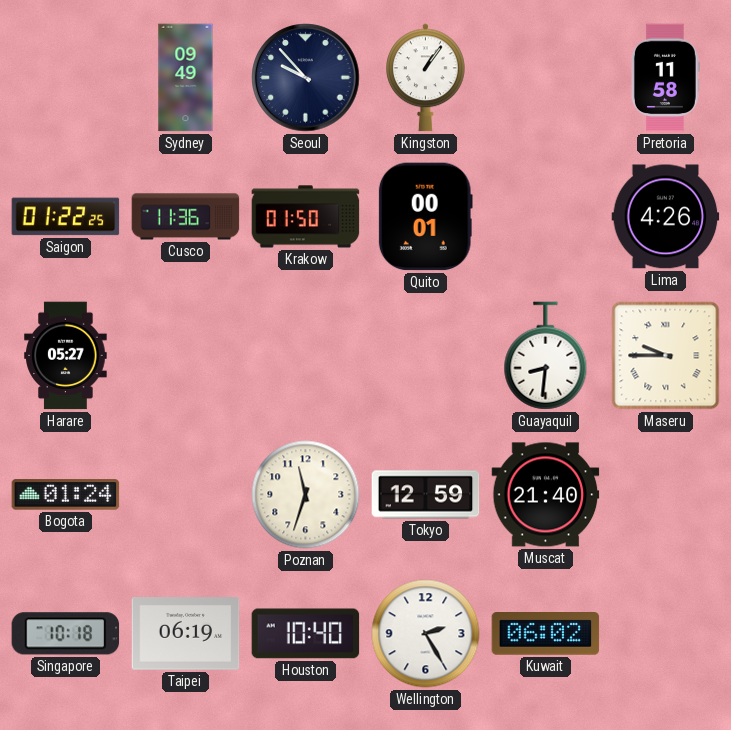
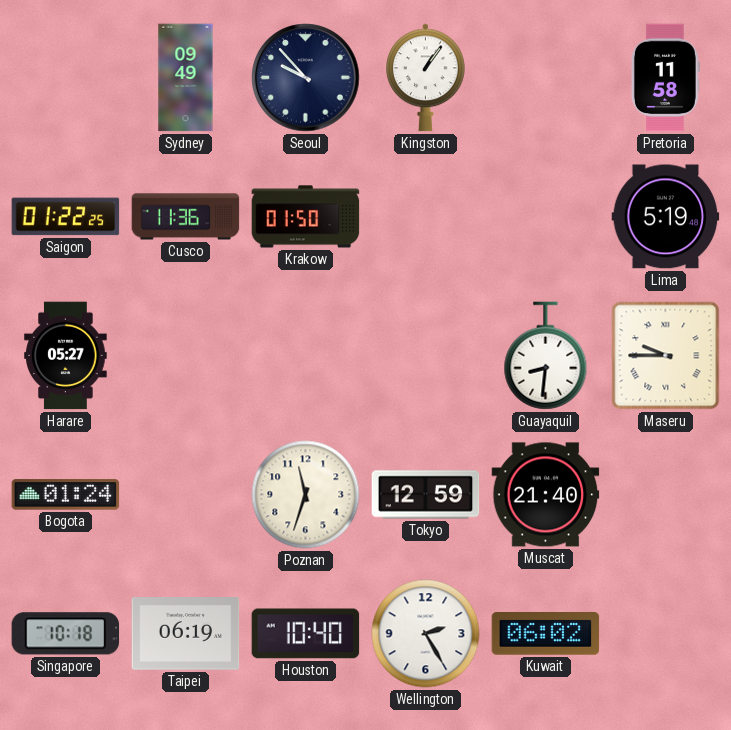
Quito: 00:01 -> none (425, 217)
Lima: 4:26 -> 5:19 (666, 217)
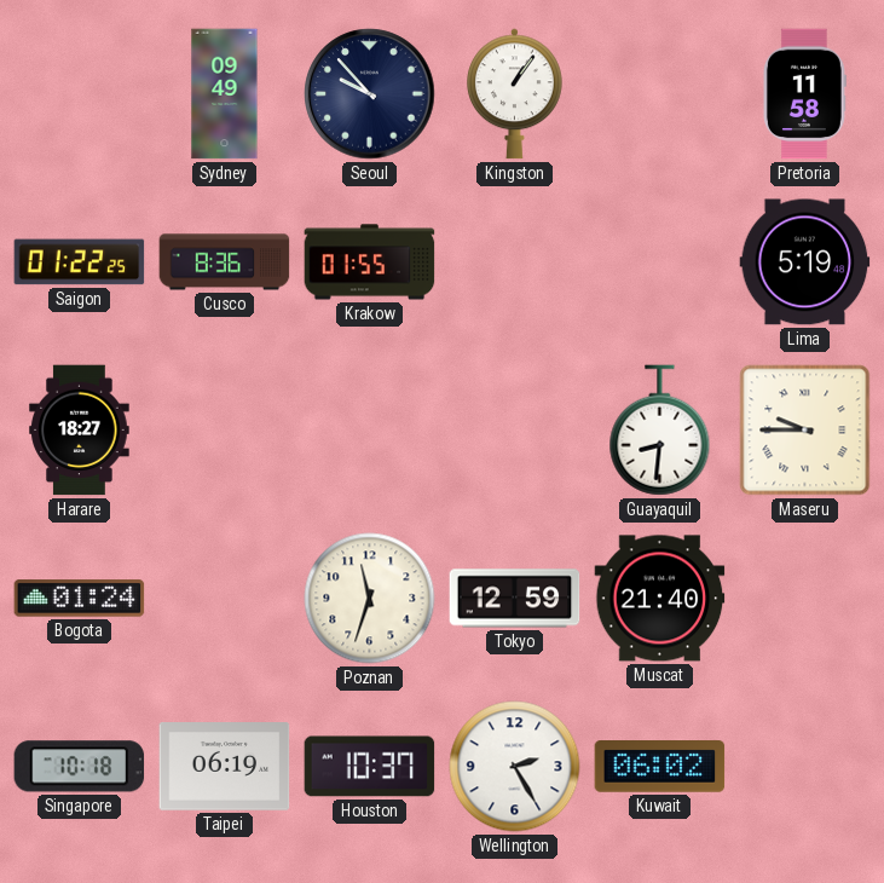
Cusco: 11:36 -> 8:36 (225, 262)
Krakow: 01:50 -> 01:55 (370, 262)
Harare: 05:27 -> 18:27 (80, 431)
Houston: 10:40 -> 10:37 (370, 767)
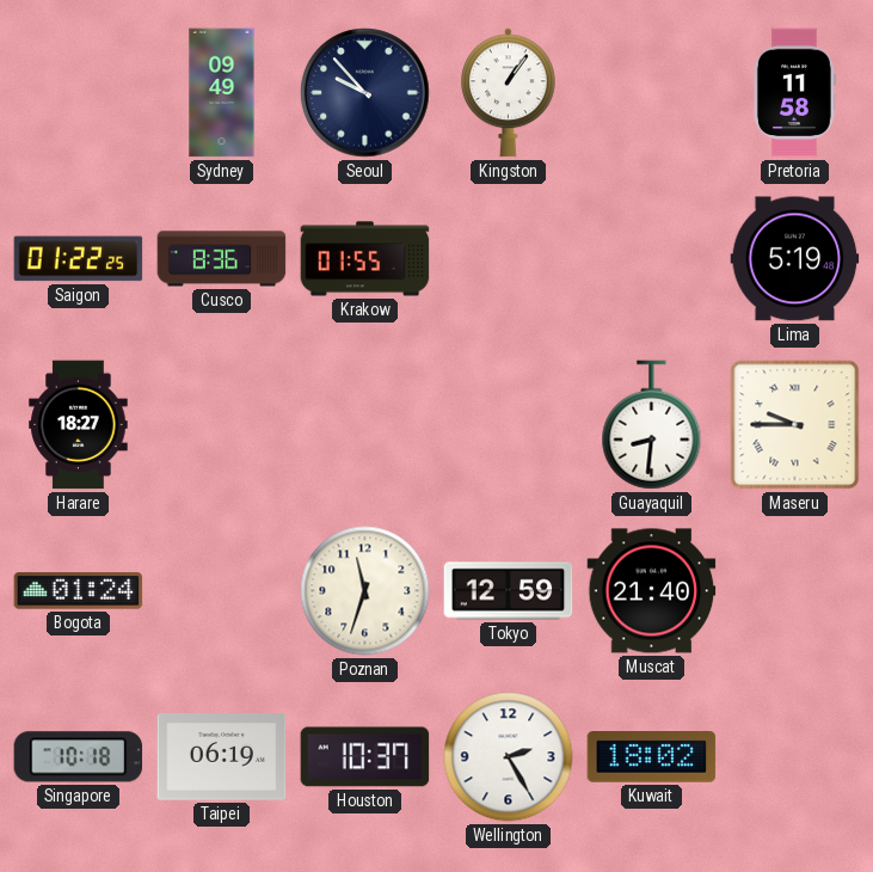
Kuwait: 06:02 -> 18:02 (652, 757)
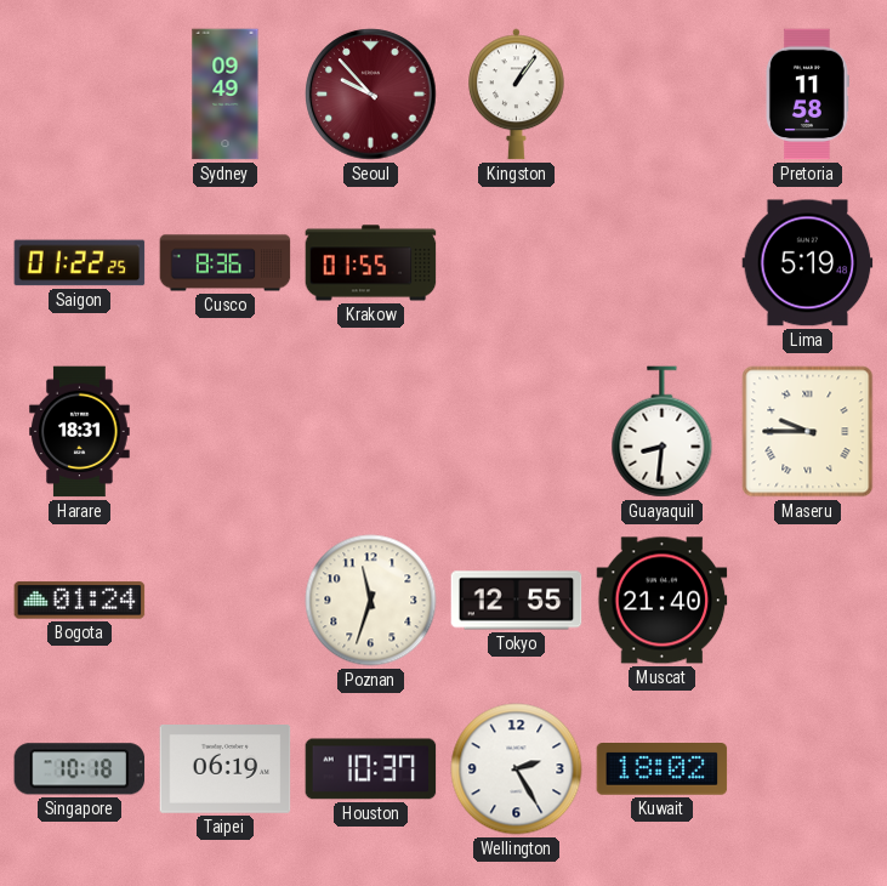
Seoul dial: navy -> burgundy (371, 95)
Harare: 18:27 -> 18:31 (80, 432)
Tokyo: 12:59 -> 12:55 (517, 601)
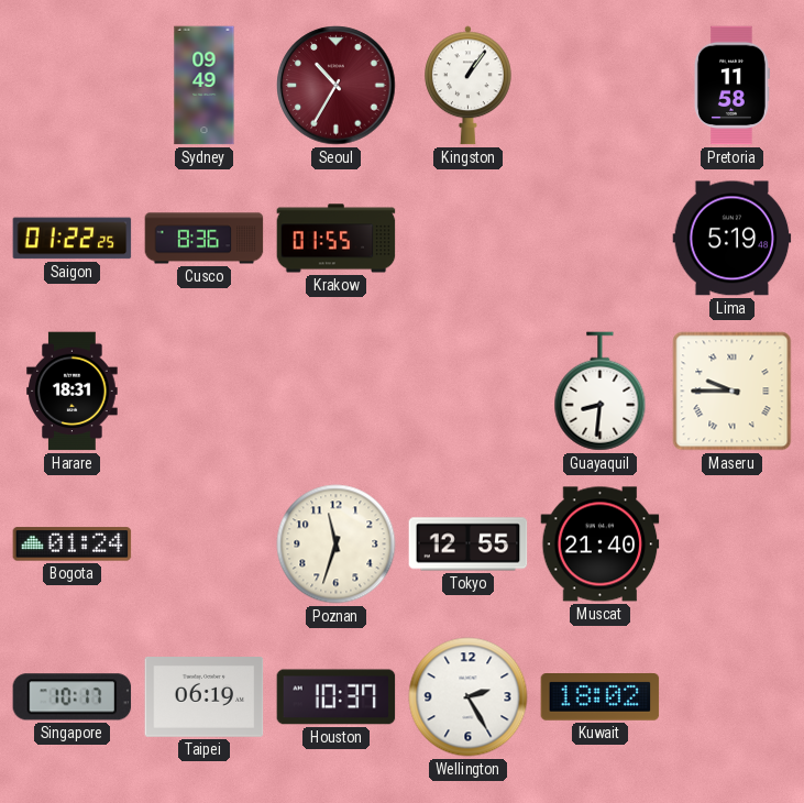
Seoul: 9:53 -> 10:35 (337, 86)
Singapore: 10:18 -> 10:17 (73, 697)
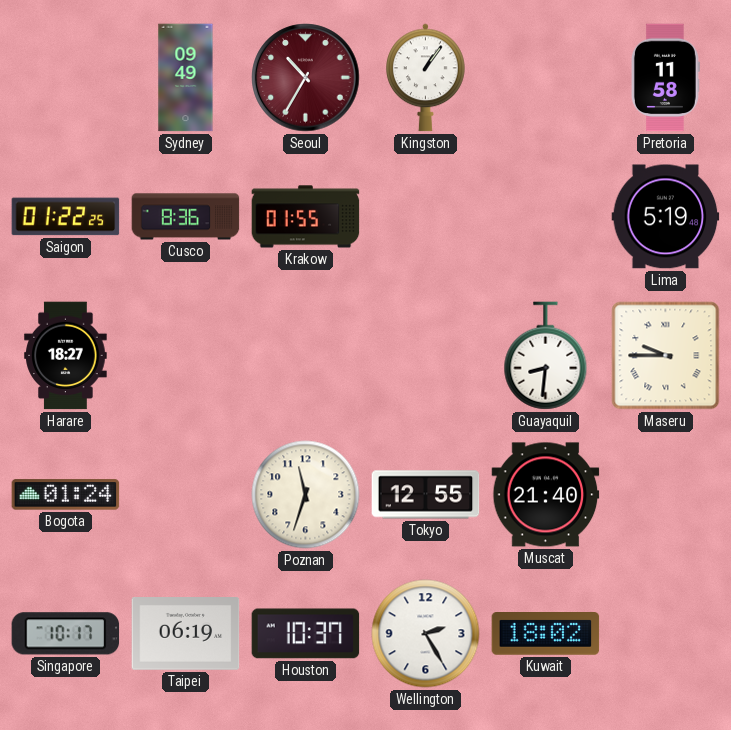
Harare: 18:31 -> 18:27 (66, 356)
